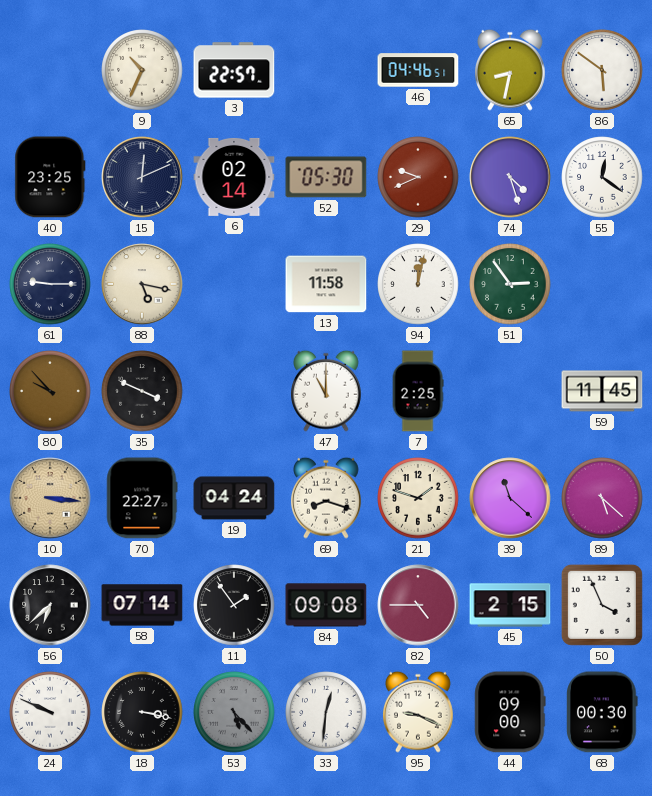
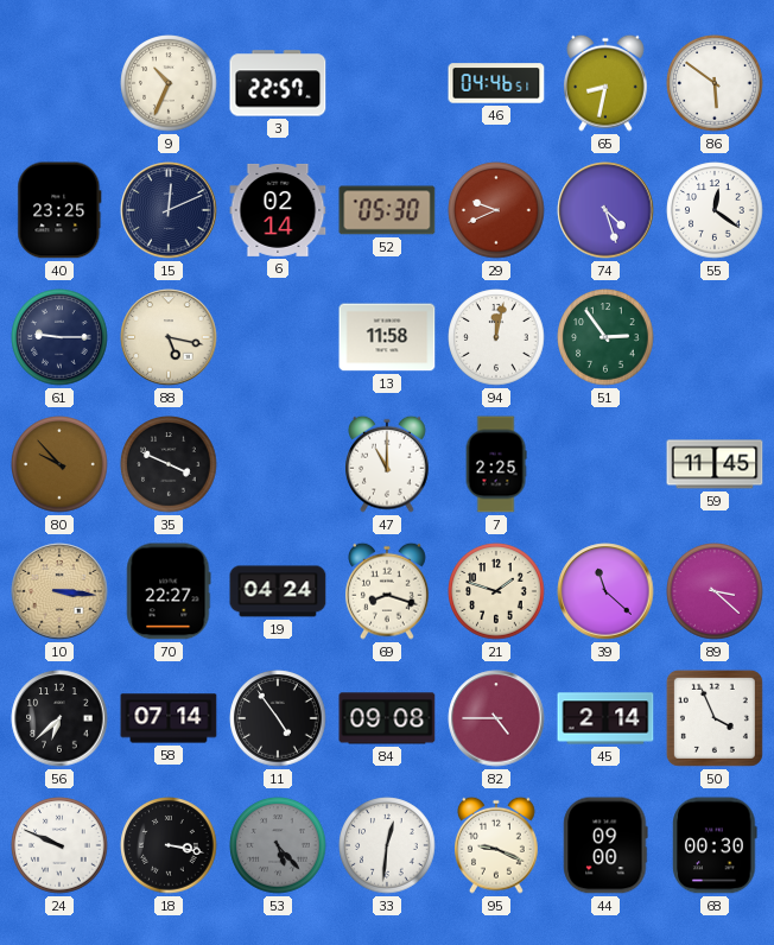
89: 5:22 -> 3:22 (715, 591)
11: 1:54 -> 4:54 (278, 718)
45: 2:15 -> 2:14 (605, 718)
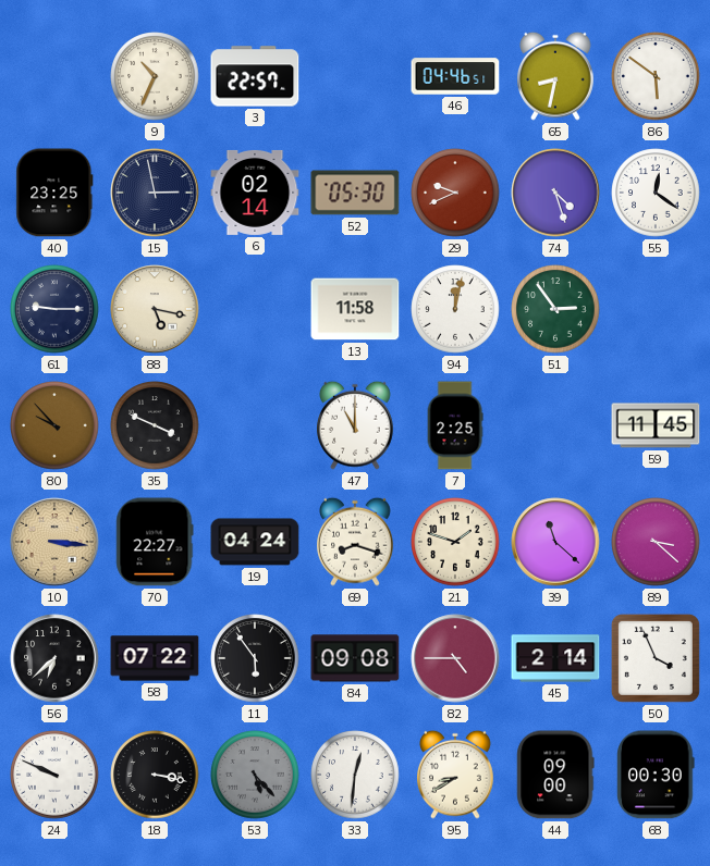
15: 12:11 -> 2:58 (155, 193)
58: 07:14 -> 07:22 (155, 658)
11: 4:54 -> 5:54 (255, 658)
95: 9:19 -> 8:40 (456, 775)
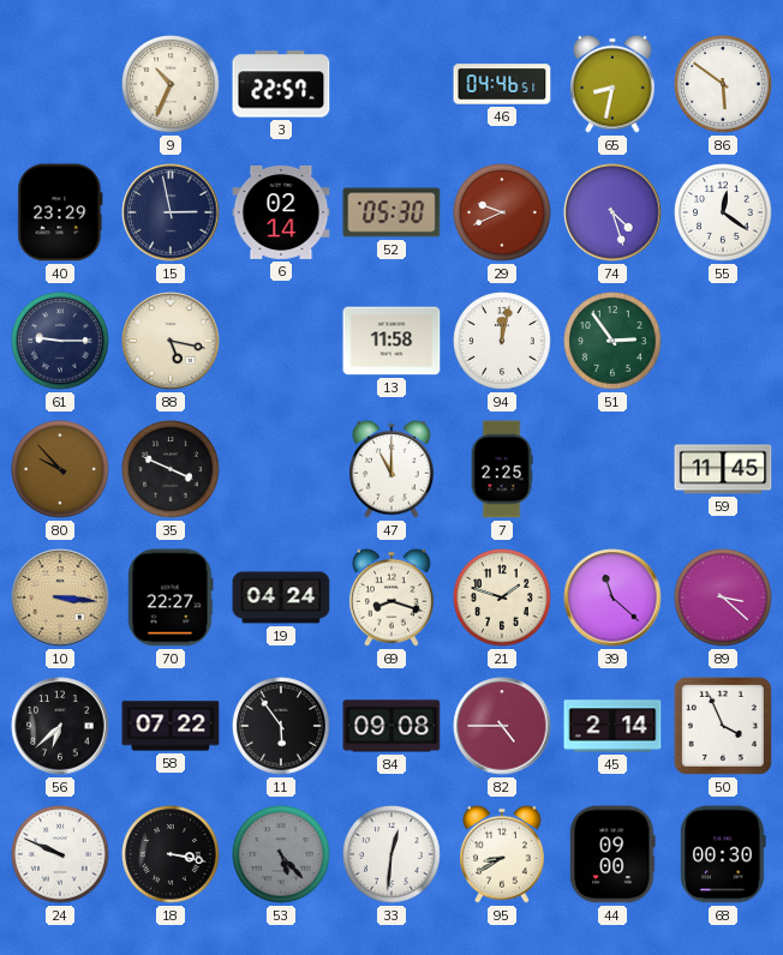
40: 23:25 -> 23:29 (60, 212)
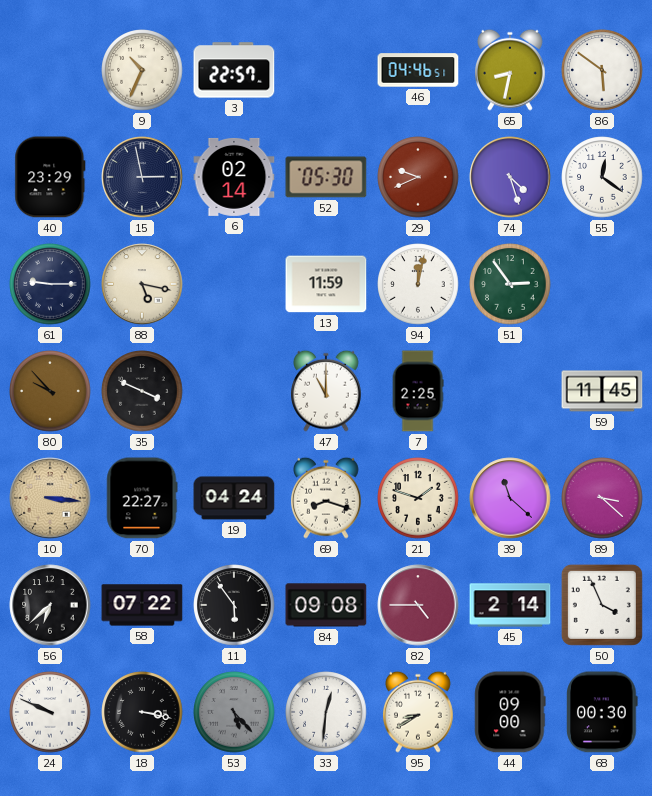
13: 11:58 -> 11:59 (326, 284)
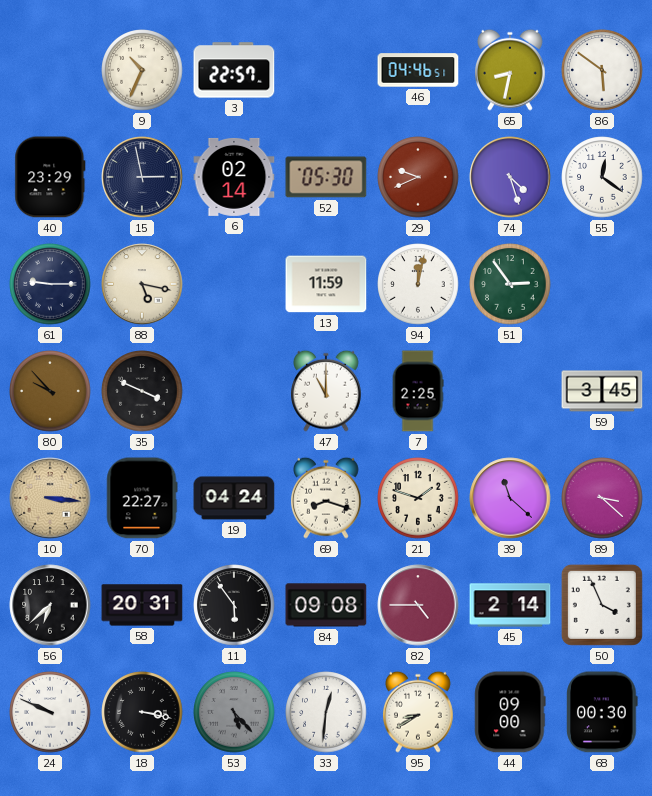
59: 11:45 -> 3:45 (602, 391)
58: 07:22 -> 20:31 (142, 605)
